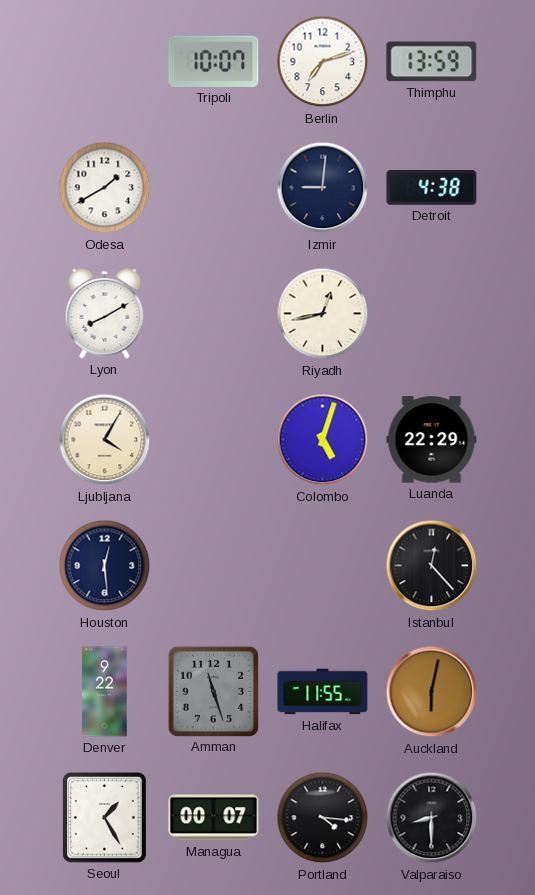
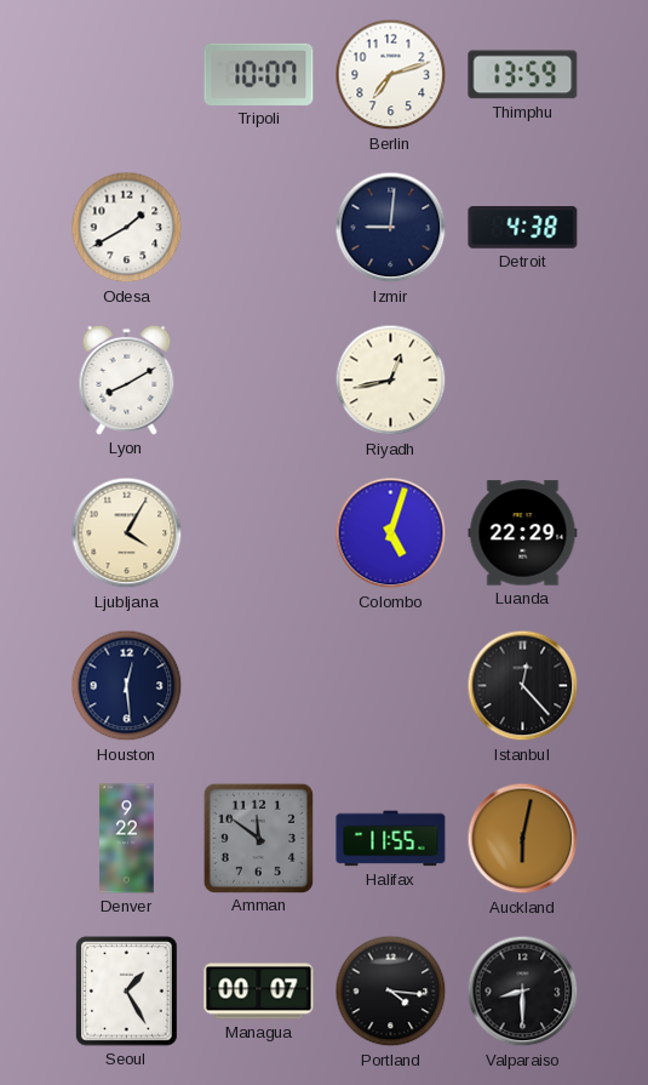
Amman: 11:27 -> 11:51 (258, 838)
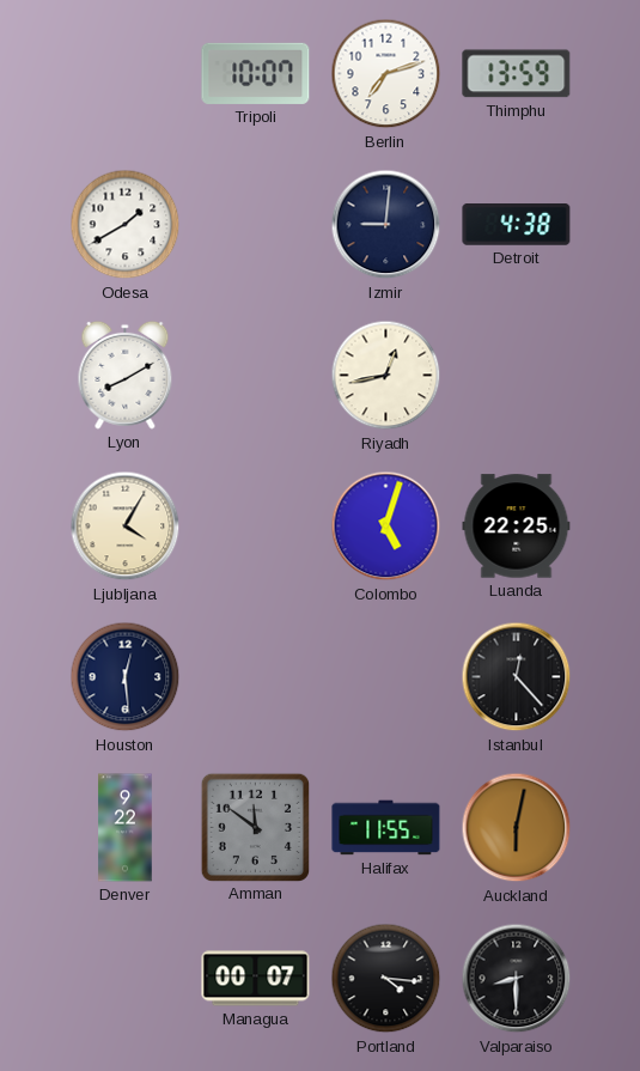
Luanda: 22:29 -> 22:25 (517, 527)
Seoul: 1:25 -> none (127, 992)
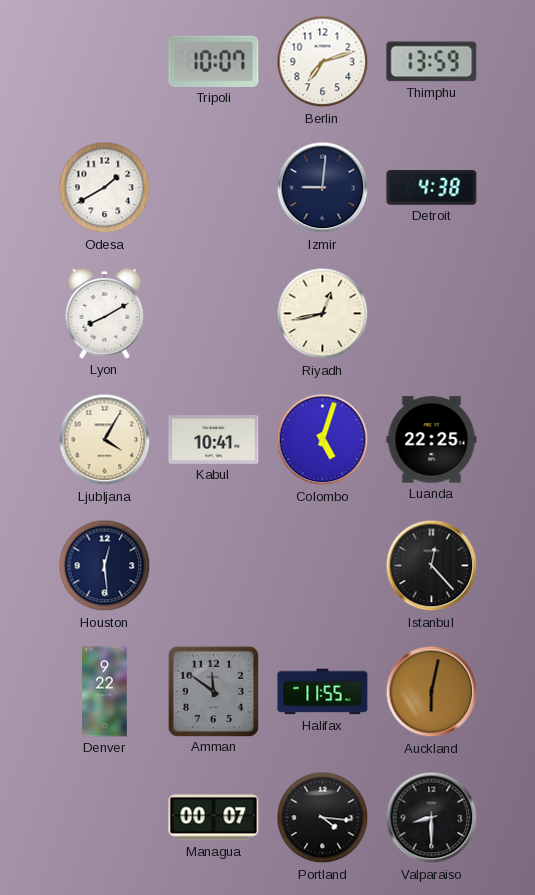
Kabul: none -> 10:41 (214, 440)
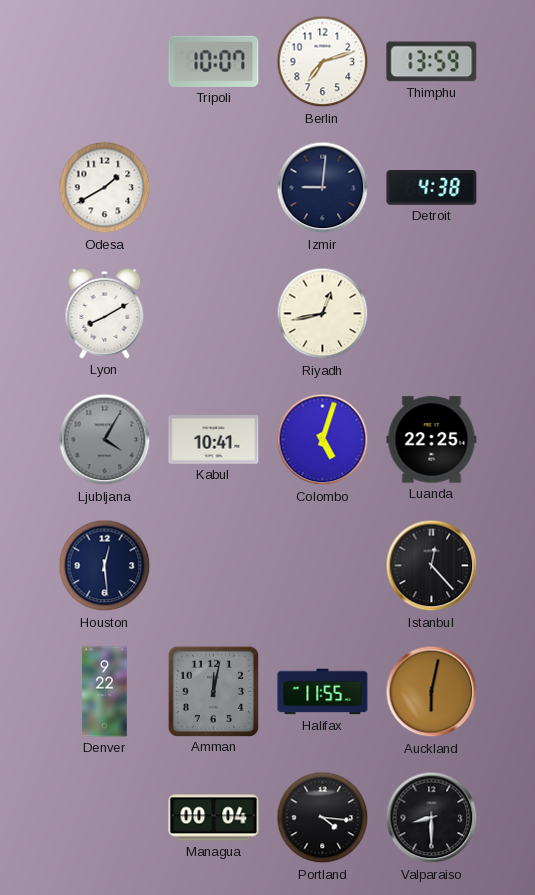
Ljubljana dial: cream -> grey (105, 440)
Amman: 11:51 -> 12:02 (213, 691)
Managua: 00:07 -> 00:04 (214, 818)
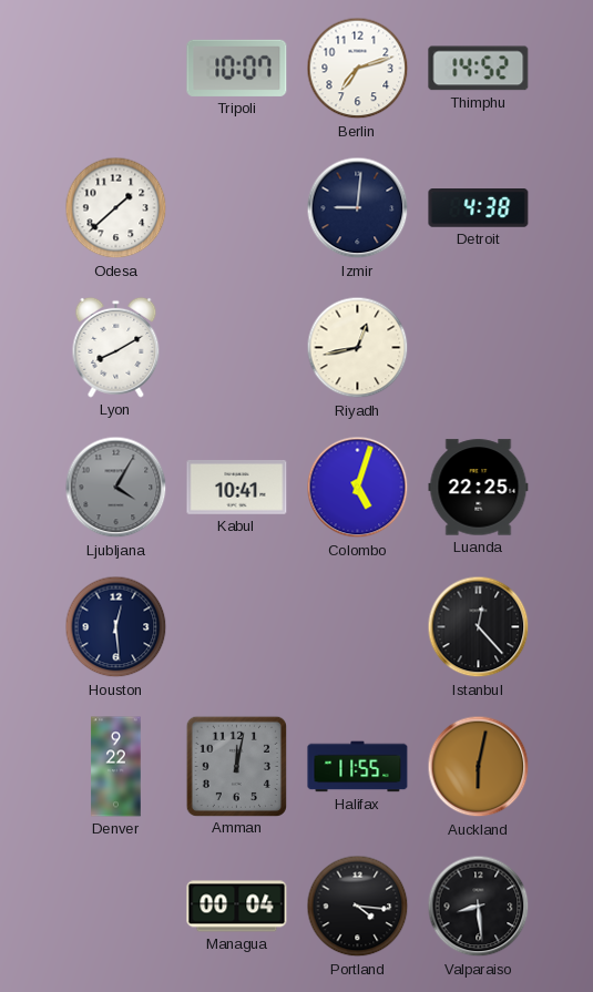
Thimphu: 13:59 -> 14:52 (479, 69)
Odesa: 1:40 -> 1:38 (116, 208)
Valparaiso: 8:30 -> 8:29 (479, 907)
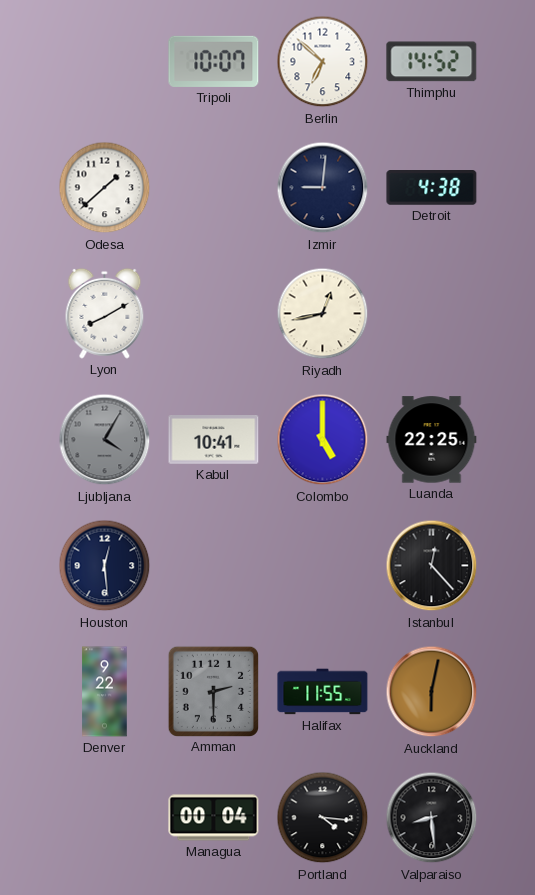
Berlin: 7:12 -> 6:52 (323, 62)
Colombo: 5:03 -> 5:00 (323, 440)
Amman: 12:02 -> 2:30 (213, 691)
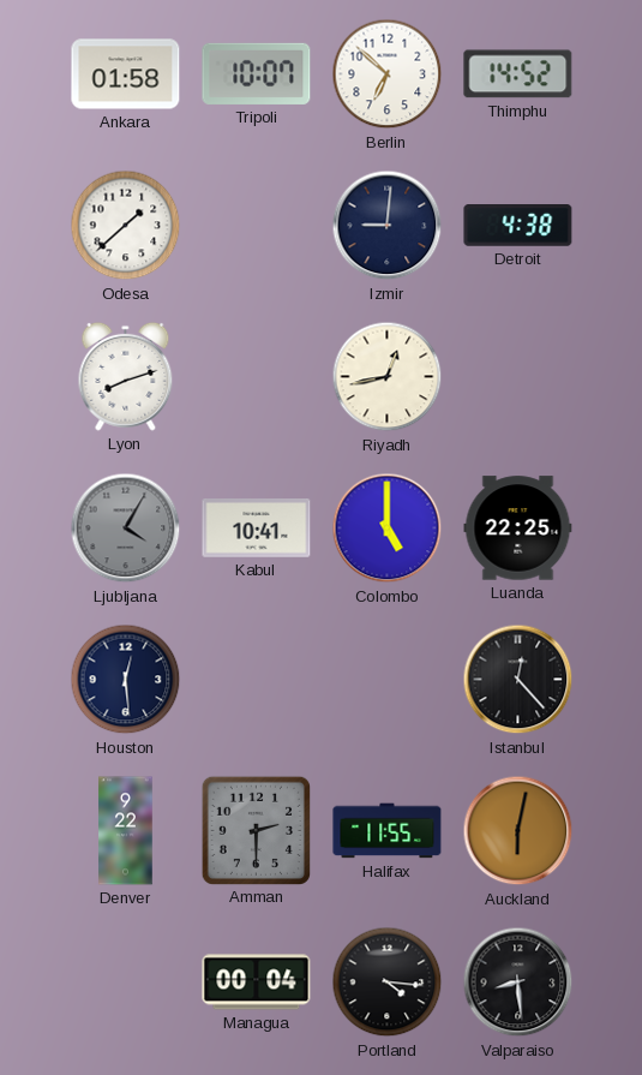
Ankara: none -> 01:58 (126, 74)
Lyon: 8:10 -> 8:12 (126, 376)
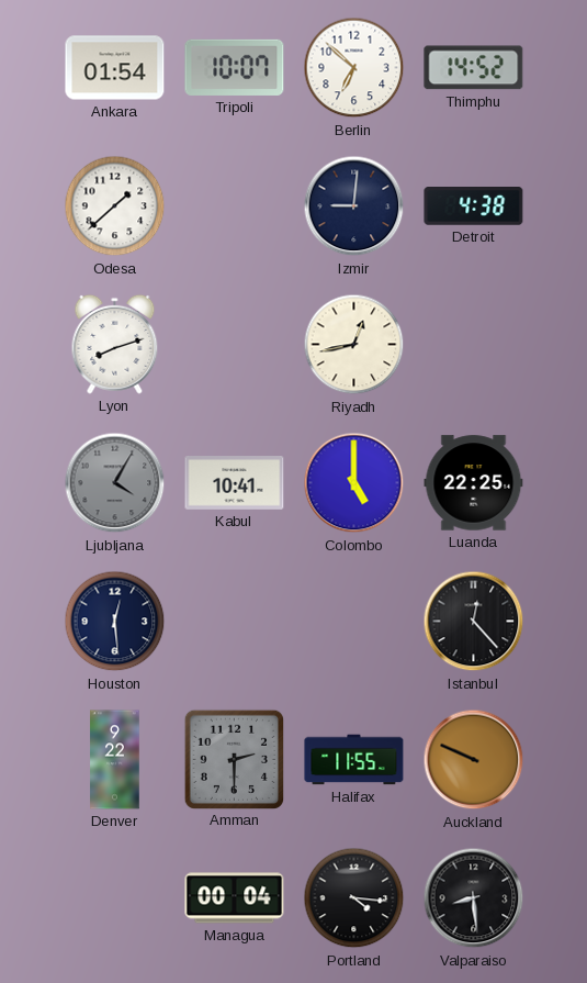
Ankara: 01:58 -> 01:54 (115, 68)
Auckland: 6:02 -> 9:49 (474, 760)
